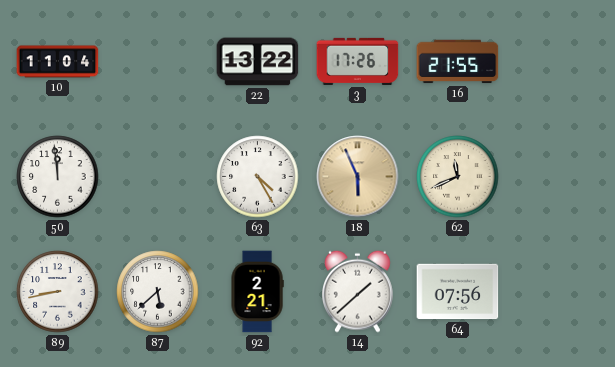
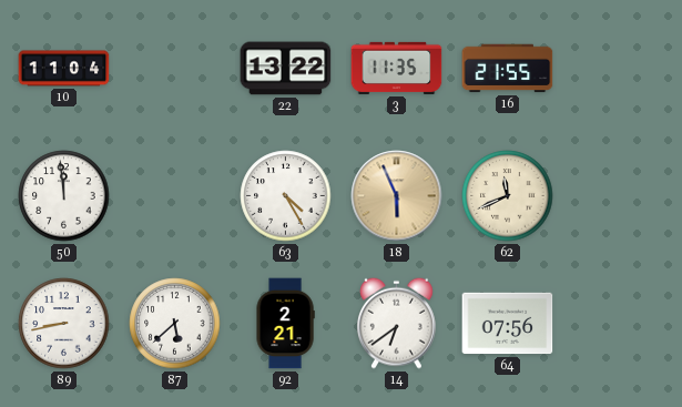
3: 17:26 -> 11:35 (397, 68)
14: 1:38 -> 6:39 (397, 323)
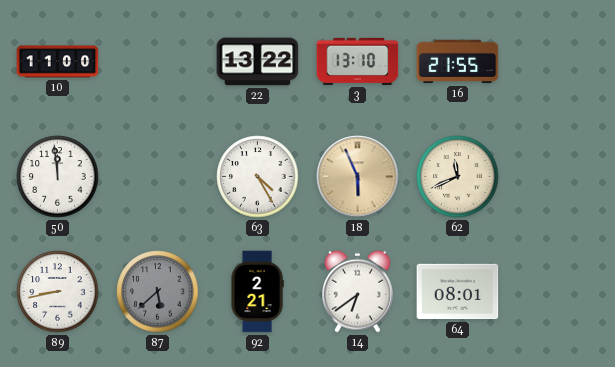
10: 11:04 -> 11:00 (58, 62)
3: 11:35 -> 13:10 (358, 61)
87 dial: white -> grey (158, 292)
64: 07:56 -> 08:01 (458, 292)
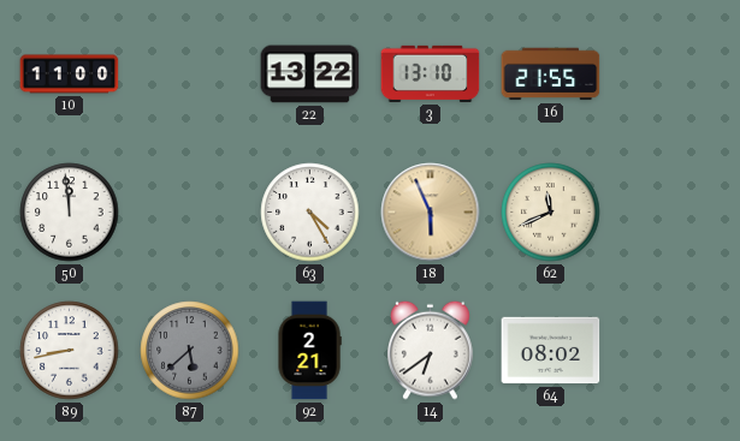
64: 08:01 -> 08:02 (551, 351)
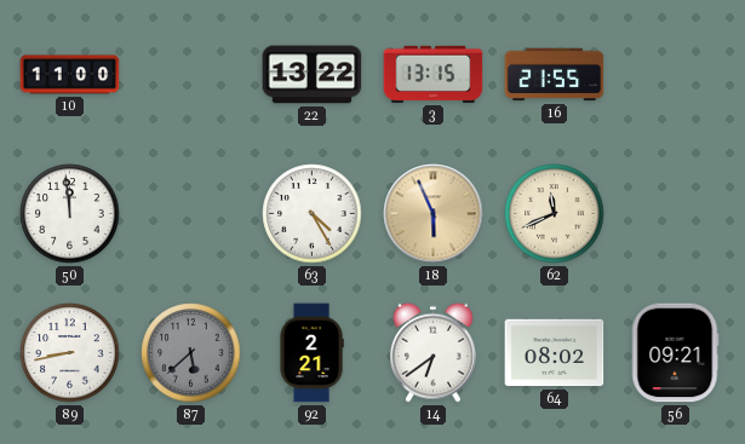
3: 13:10 -> 13:15 (434, 74)
56: none -> 09:21 (675, 353)
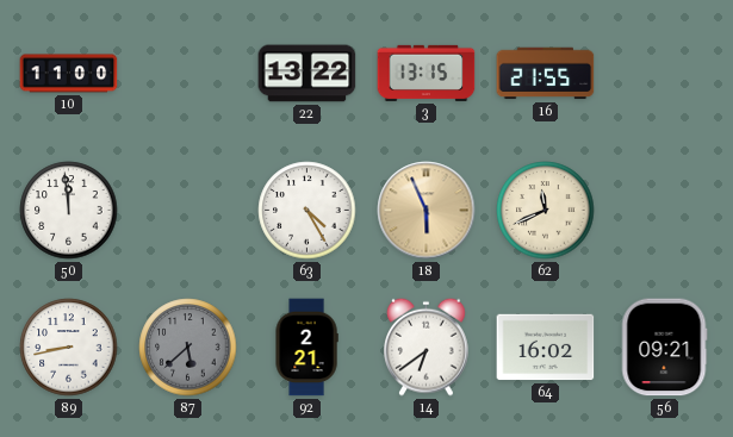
64: 08:02 -> 16:02 (546, 348)
